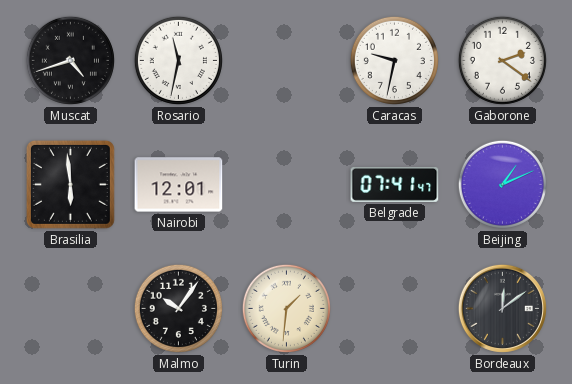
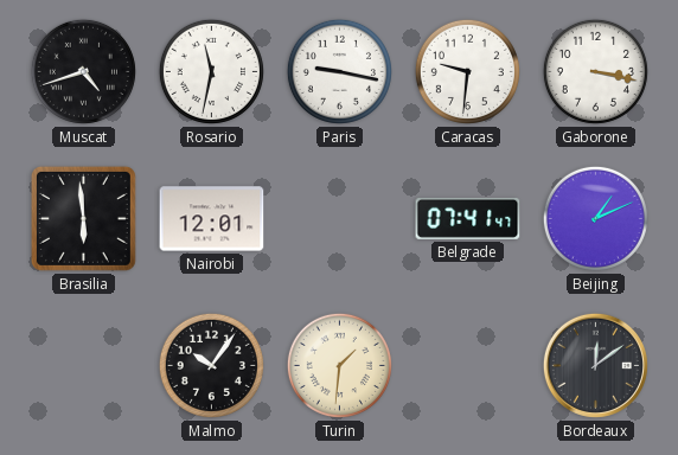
Paris: none -> 9:17 (339, 71)
Caracas: 9:32 -> 9:31 (467, 71)
Gaborone: 2:21 -> 3:17 (595, 71)
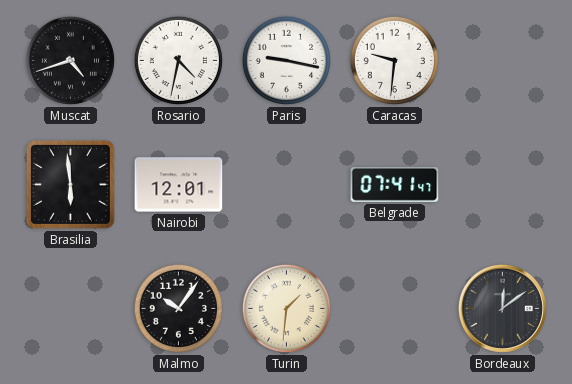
Rosario: 11:32 -> 4:32 (178, 60)
Gaborone: 3:17 -> none (595, 71)
Beijing: 1:11 -> none (595, 218)
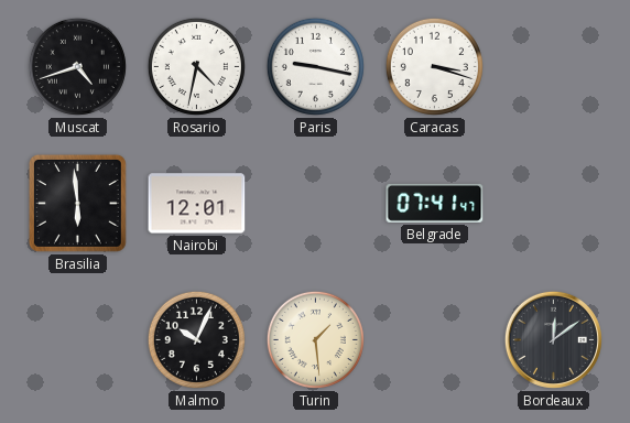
Caracas: 9:31 -> 3:18 (434, 66)
Malmo: 10:06 -> 10:04 (196, 339)
Turin: 1:31 -> 1:29 (315, 339)
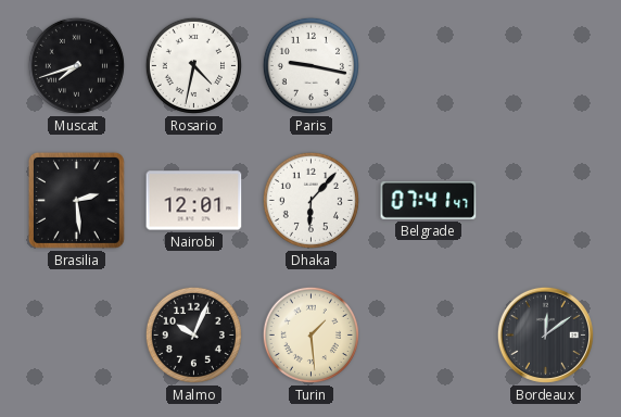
Muscat: 4:42 -> 7:42 (76, 65)
Caracas: 3:18 -> none (434, 66)
Brasilia: 5:59 -> 2:29 (76, 200)
Dhaka: none -> 6:07 (310, 200)
